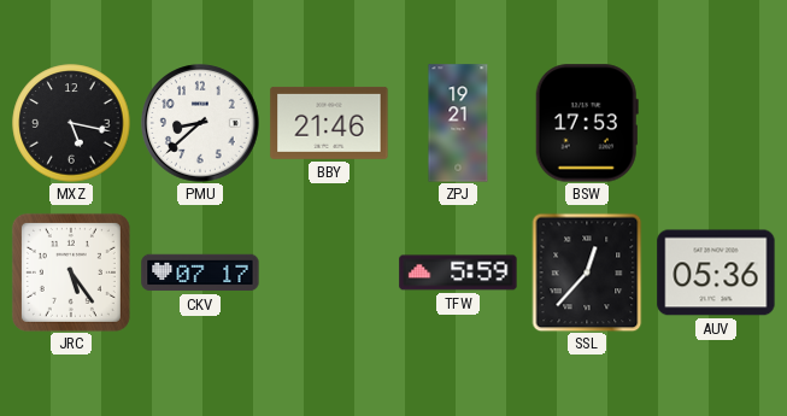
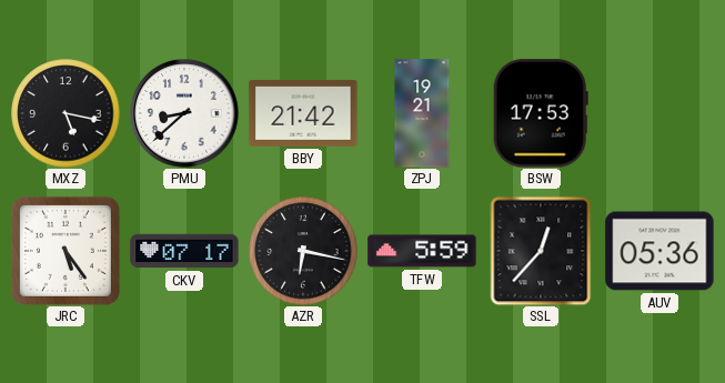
BBY: 21:46 -> 21:42 (303, 113)
AZR: none -> 6:17 (303, 251)
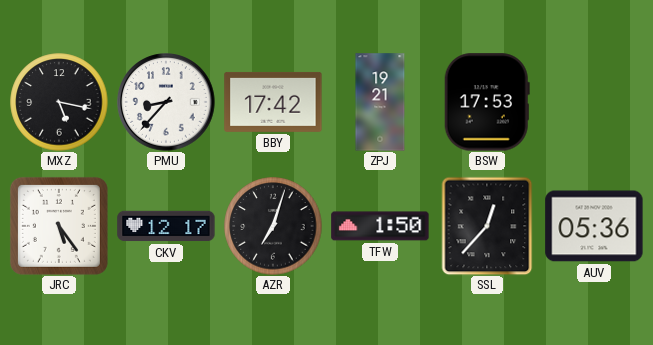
PMU: 8:38 -> 8:37 (166, 102)
BBY: 21:42 -> 17:42 (273, 102)
CKV: 07:17 -> 12:17 (166, 226)
AZR: 6:17 -> 7:03 (273, 226)
TFW: 5:59 -> 1:50 (380, 226)
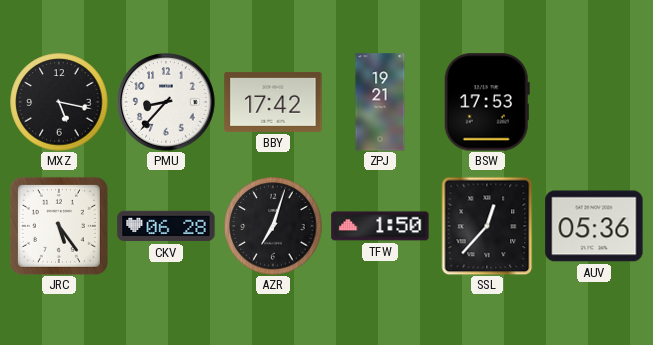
CKV: 12:17 -> 06:28 (166, 226)
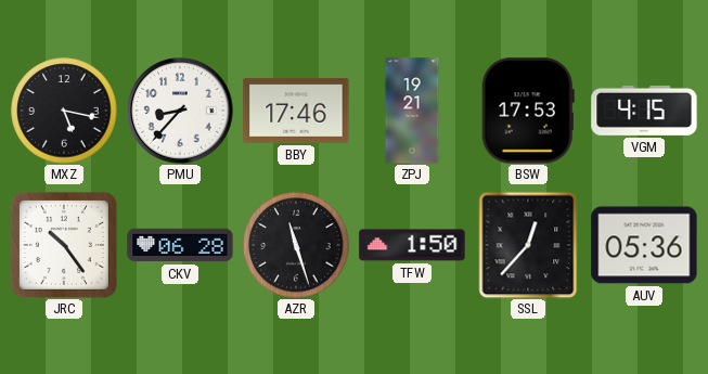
BBY: 17:42 -> 17:46 (296, 111)
VGM: none -> 4:15 (644, 111)
JRC: 5:24 -> 10:24 (64, 245)
AZR: 7:03 -> 11:27 (296, 245)
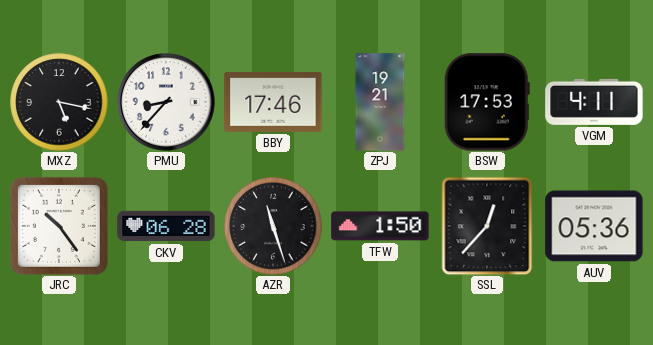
VGM: 4:15 -> 4:11 (594, 102)
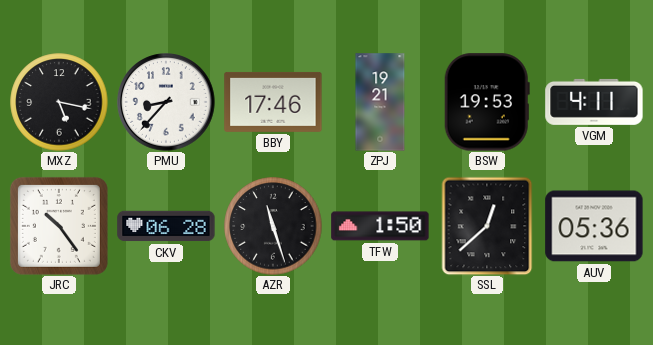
BSW: 17:53 -> 19:53 (487, 102)
SSL: 12:37 -> 12:38 (487, 226)
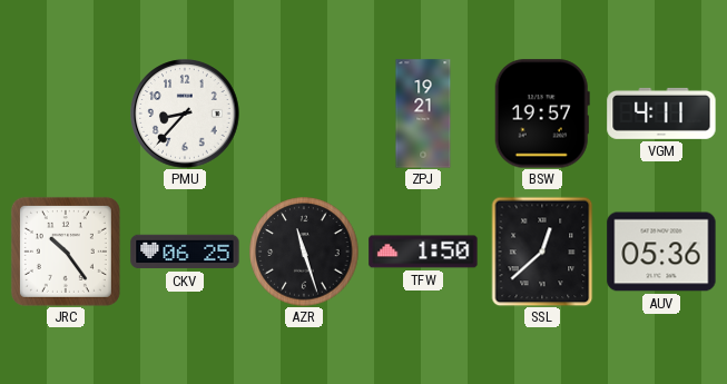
MXZ: 5:17 -> none (59, 102)
BBY: 17:46 -> none (273, 102)
BSW: 19:53 -> 19:57 (542, 114)
CKV: 06:28 -> 06:25 (185, 252)
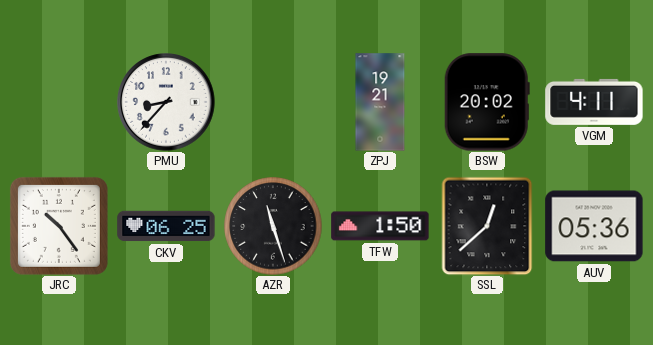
BSW: 19:57 -> 20:02 (487, 102)
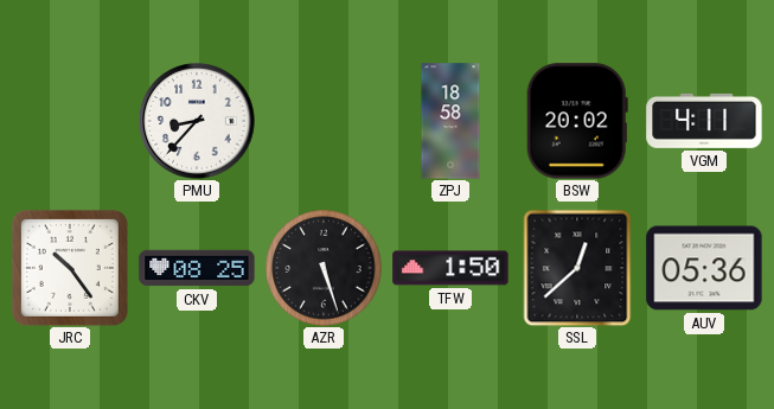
ZPJ: 19:21 -> 18:58 (450, 121)
CKV: 06:25 -> 08:25 (197, 268)
AZR: 11:27 -> 5:27 (324, 268)
